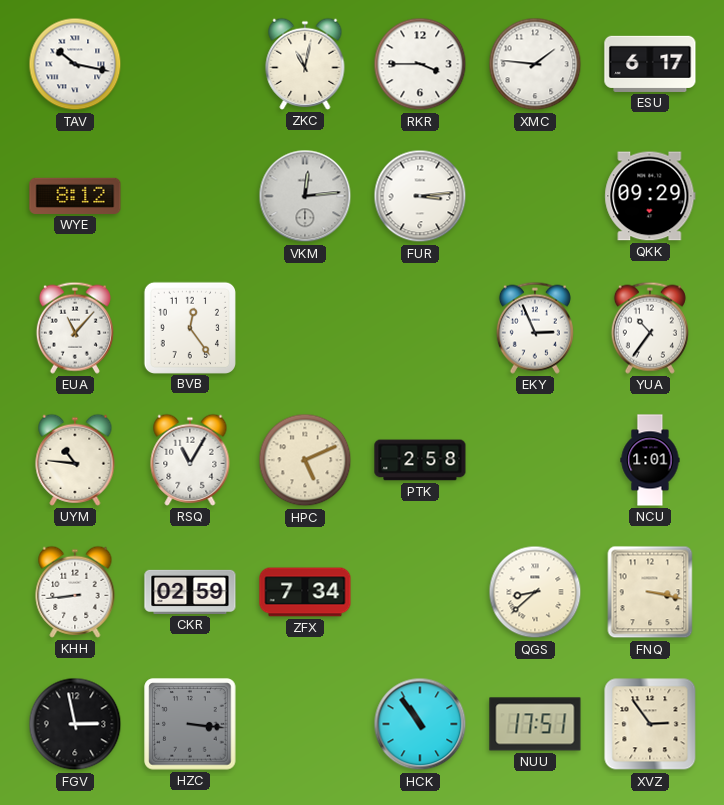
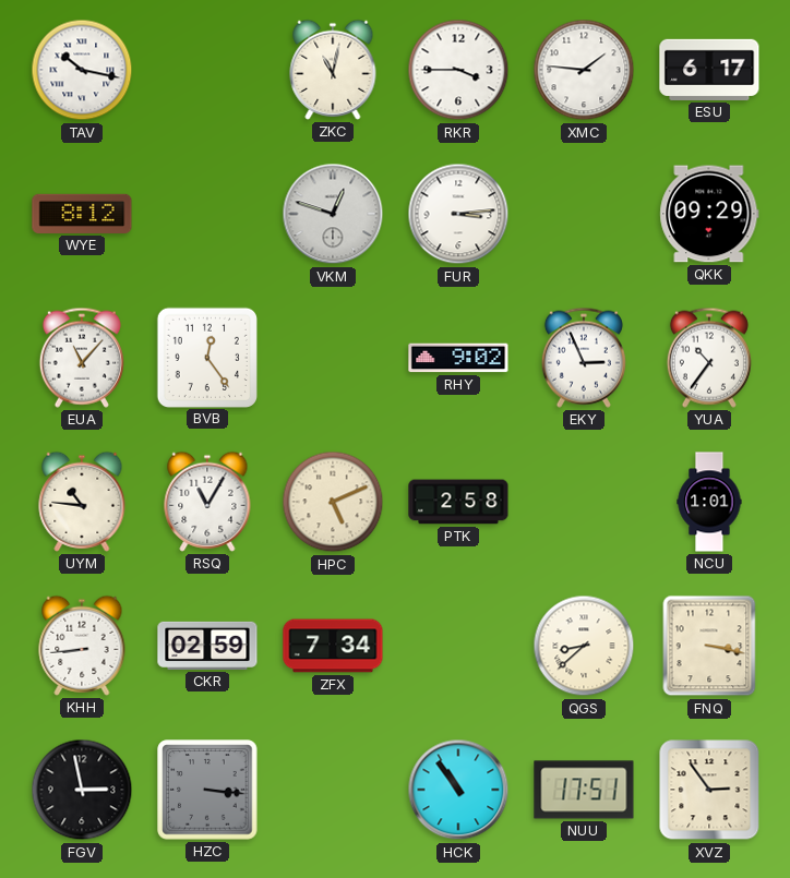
VKM: 12:14 -> 12:48 (333, 214)
RHY: none -> 9:02 (458, 358)
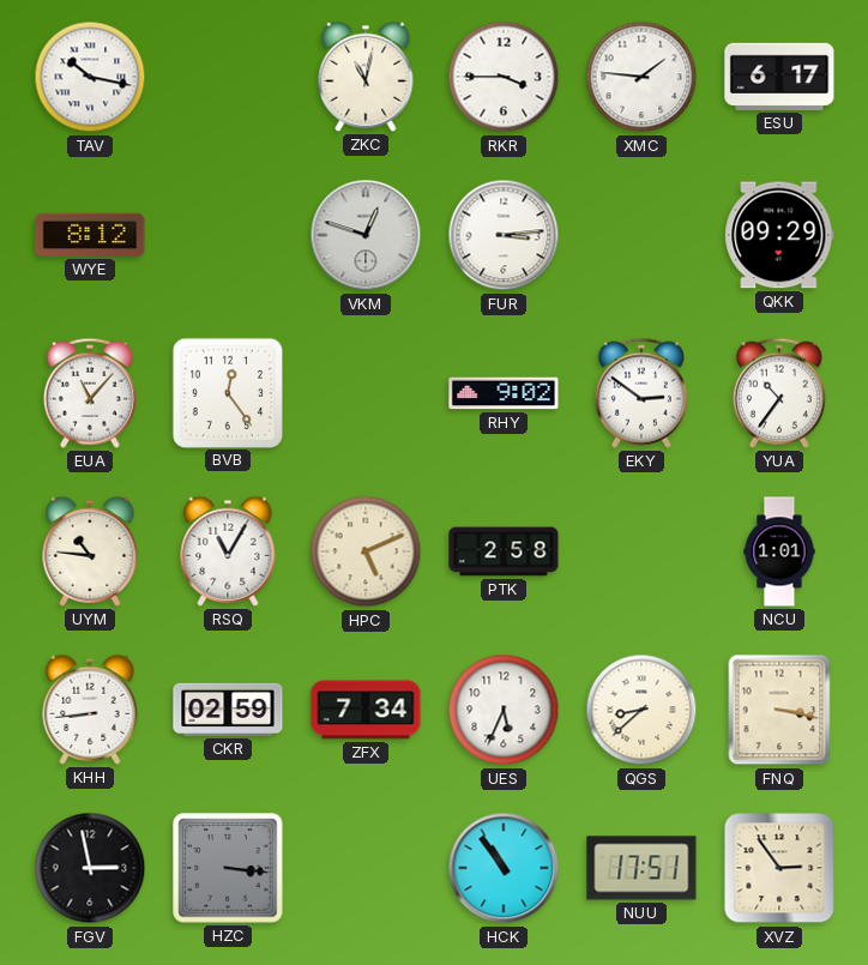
EKY: 2:56 -> 2:51 (641, 393)
UES: none -> 5:34 (504, 710)
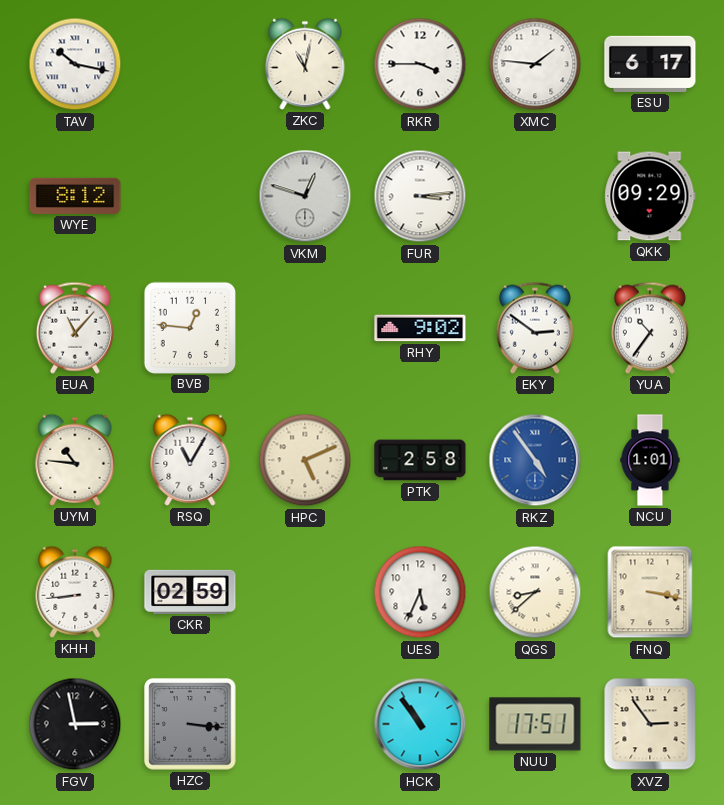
BVB: 12:24 -> 12:46 (189, 327)
RKZ: none -> 4:54 (535, 460)
ZFX: 7:34 -> none (366, 710)
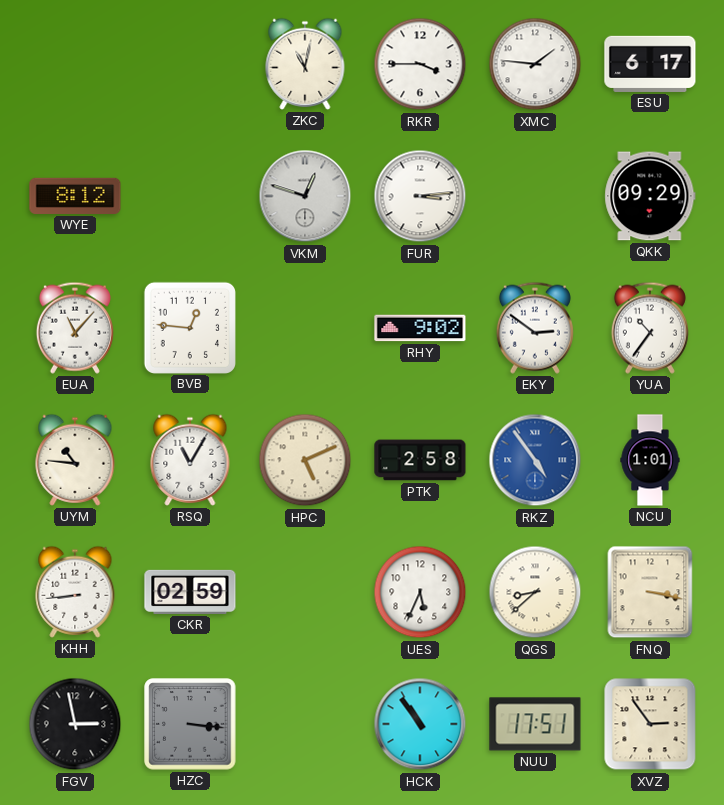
TAV: 10:17 -> none (75, 64)
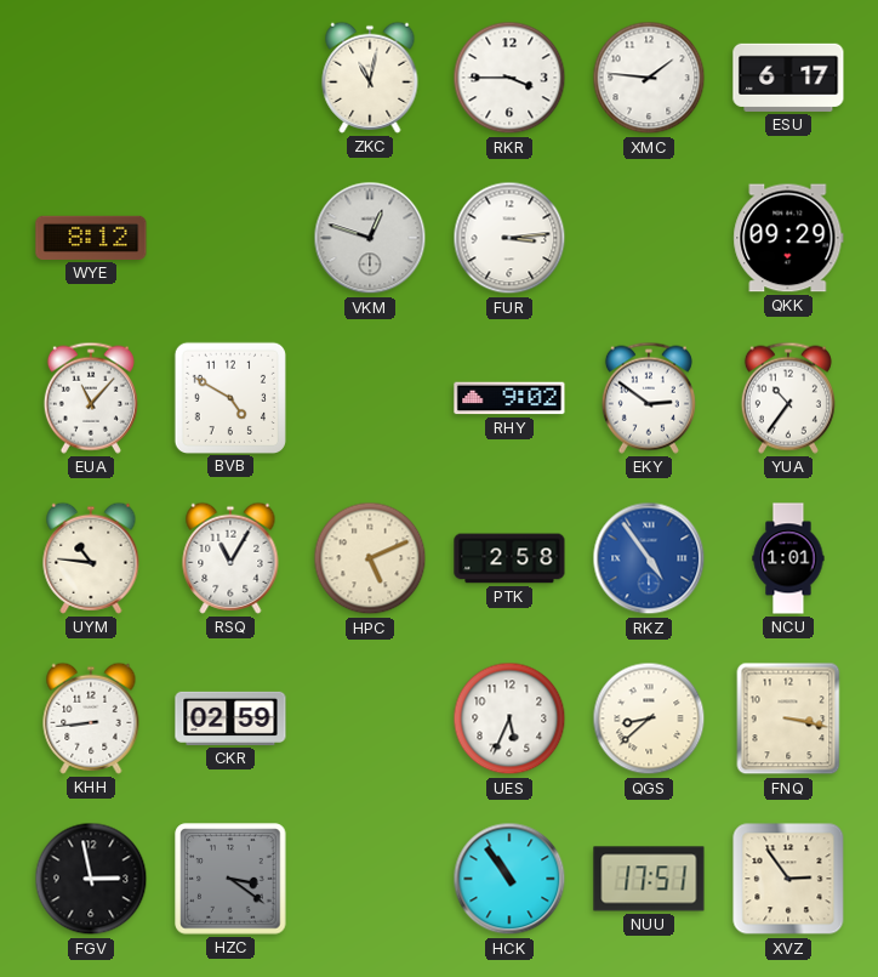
BVB: 12:46 -> 4:50 (229, 397)
HZC: 3:16 -> 3:21 (230, 879)
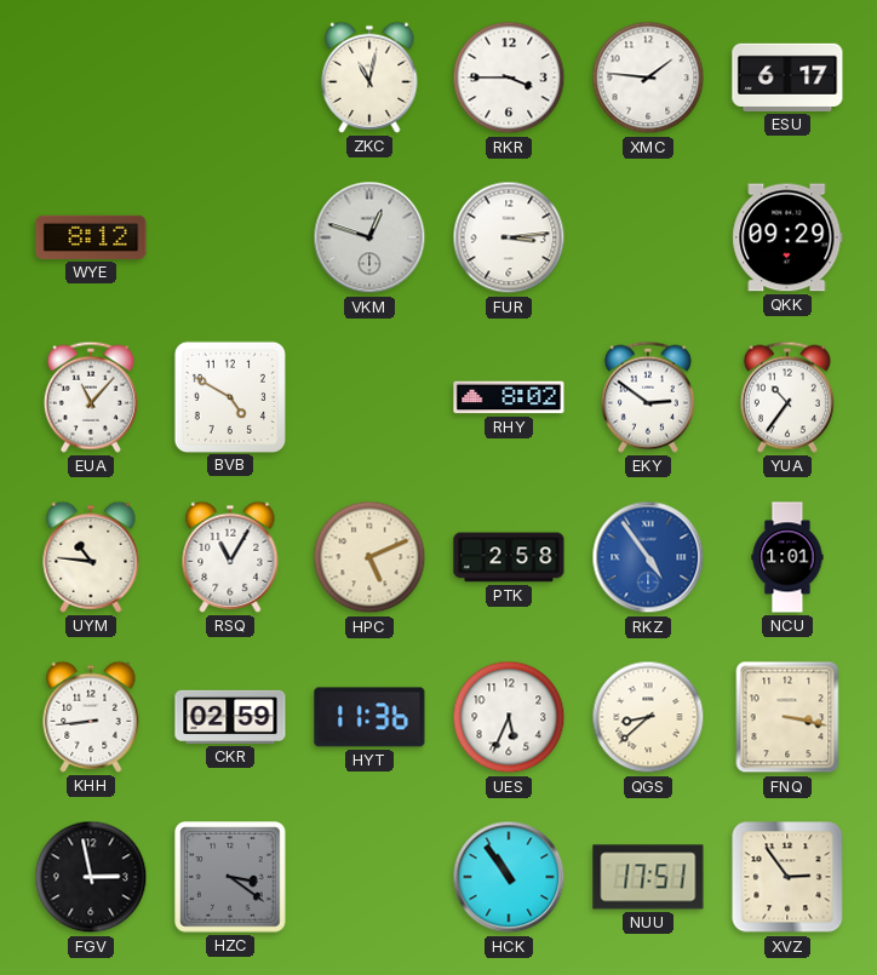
RHY: 9:02 -> 8:02 (509, 397)
HYT: none -> 11:36 (369, 717)
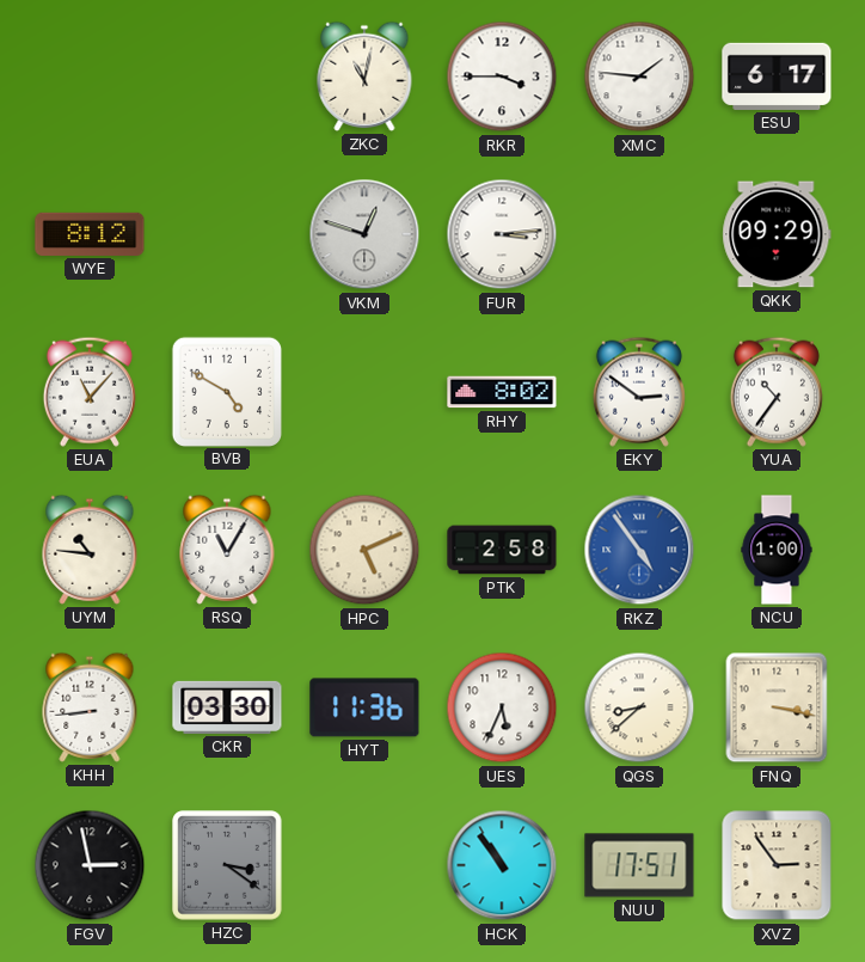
NCU: 1:01 -> 1:00 (777, 550)
CKR: 02:59 -> 03:30 (227, 707)
